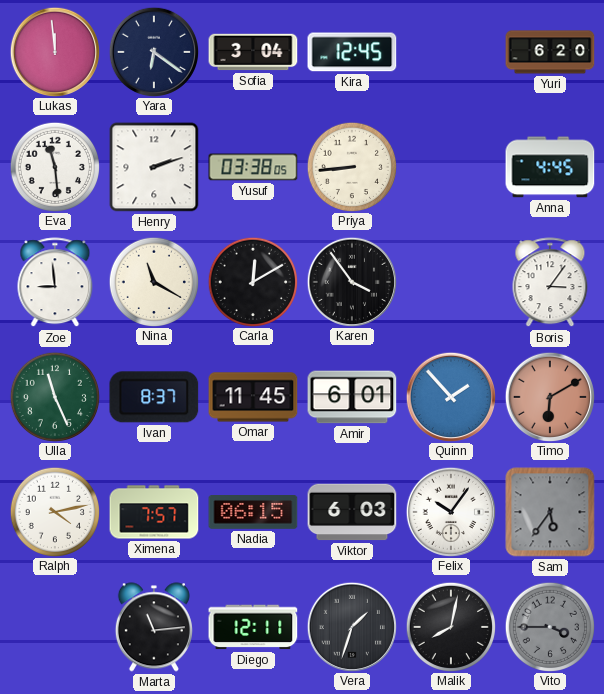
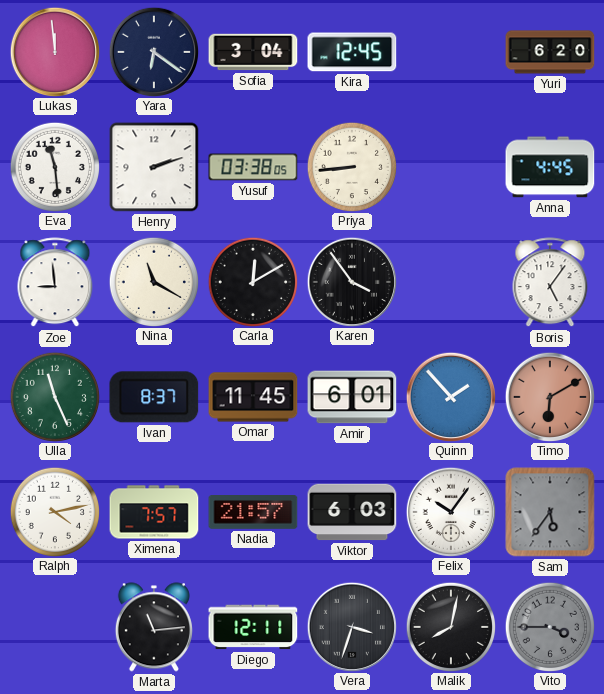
Boris: 3:06 -> 5:06 (550, 283)
Nadia: 06:15 -> 21:57 (253, 513)
Vera: 1:33 -> 3:33 (351, 626)
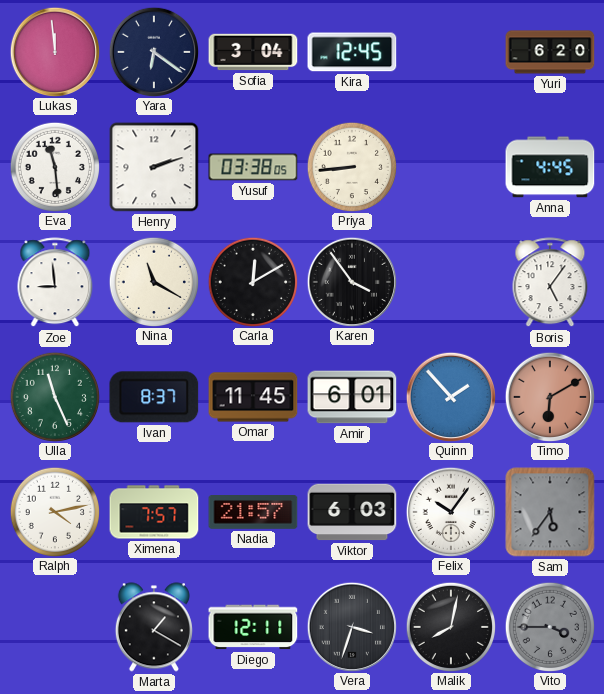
Marta: 11:14 -> 1:20 (154, 627)
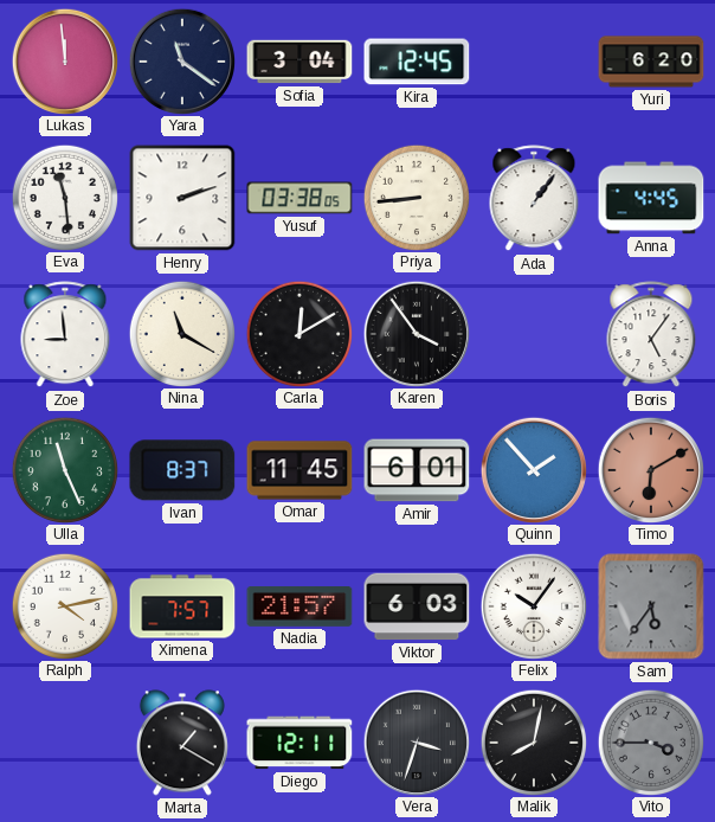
Yara: 6:21 -> 11:21 (181, 60)
Ada: none -> 1:06 (534, 199)
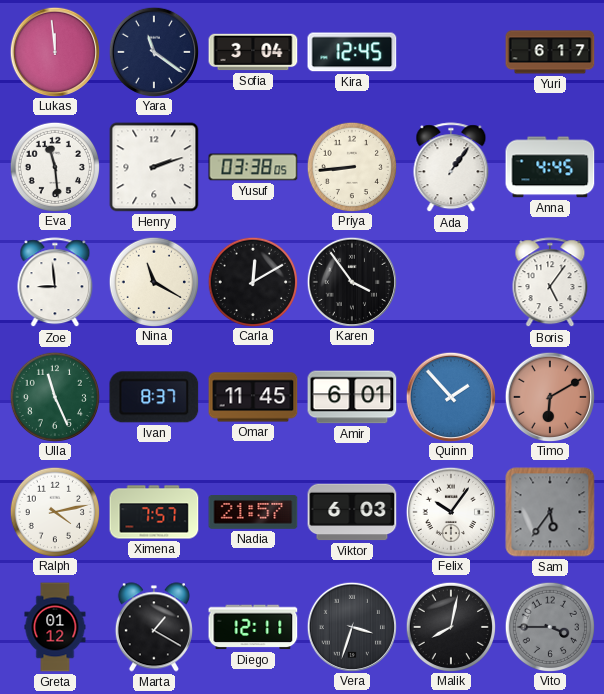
Yuri: 6:20 -> 6:17 (550, 52)
Greta: none -> 01:12 (55, 627)
